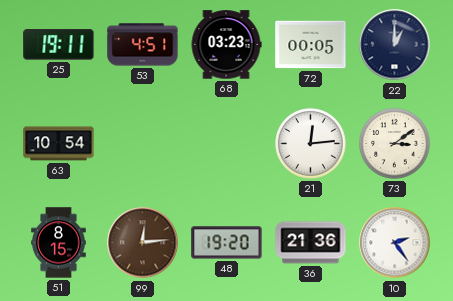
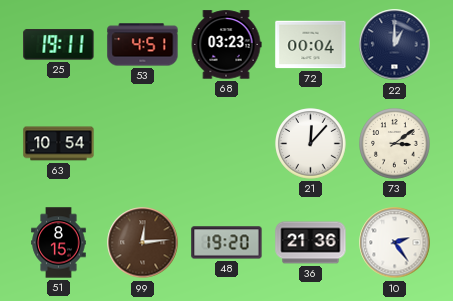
72: 00:05 -> 00:04 (311, 45)
21: 12:14 -> 12:07 (311, 144)
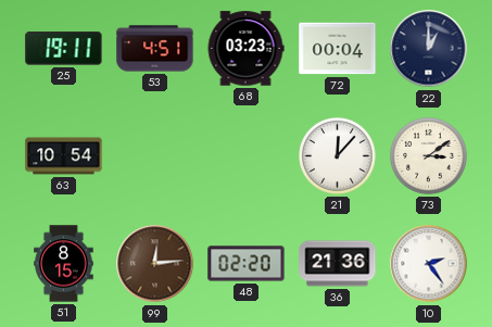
48: 19:20 -> 02:20 (247, 264)
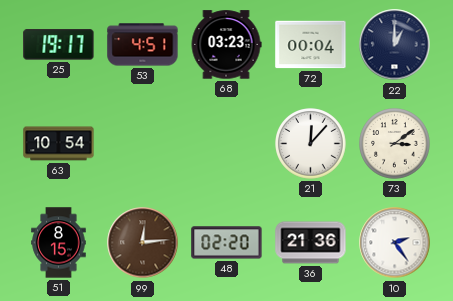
25: 19:11 -> 19:17 (59, 45)
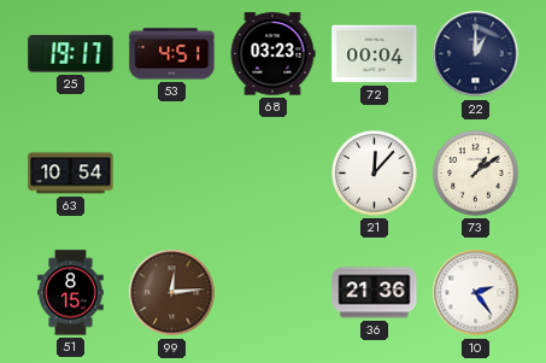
73: 3:09 -> 1:09 (476, 174)
48: 02:20 -> none (227, 243)
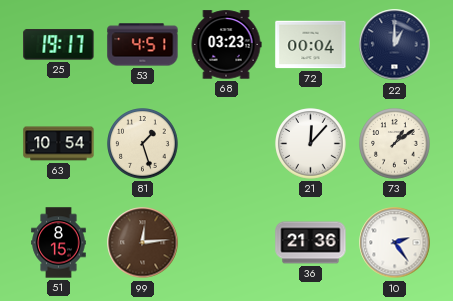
81: none -> 1:27 (143, 144)
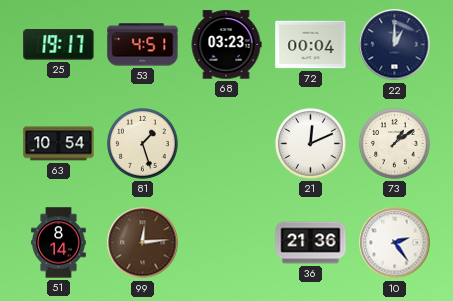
21: 12:07 -> 12:11 (311, 144)
51: 8:15 -> 8:14 (59, 243)
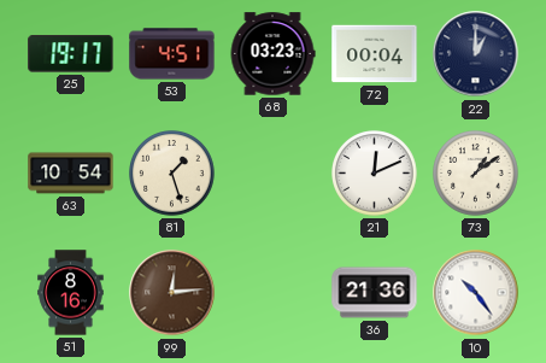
51: 8:14 -> 8:16 (71, 293)
10: 2:24 -> 10:24 (476, 293)
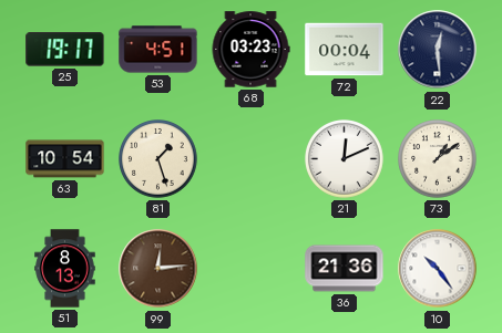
22: 1:00 -> 12:29 (438, 50)
51: 8:16 -> 8:13 (65, 269)
